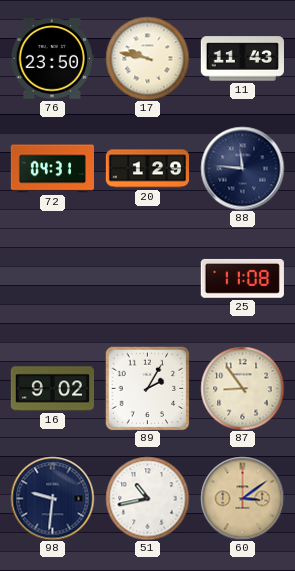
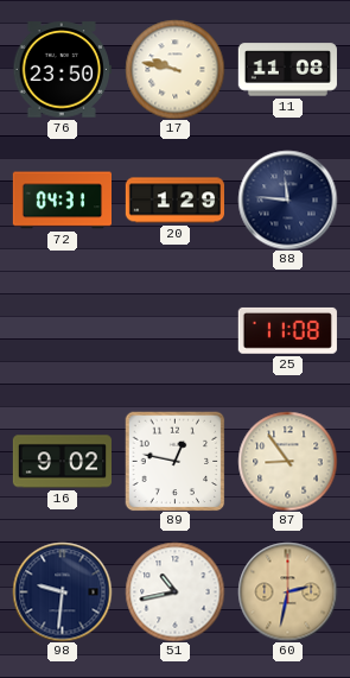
11: 11:43 -> 11:08 (287, 70)
89: 2:05 -> 12:47 (174, 461)
60: 3:09 -> 2:32 (287, 591)
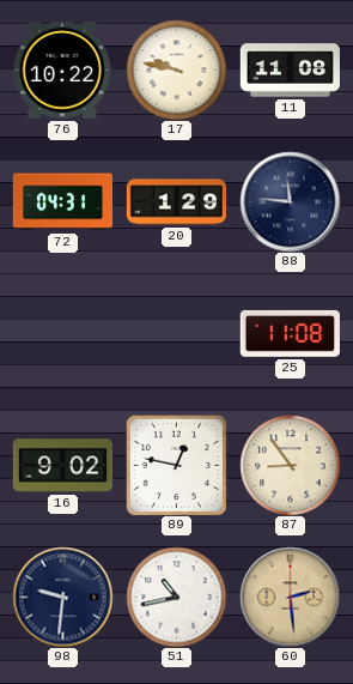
76: 23:50 -> 10:22 (62, 71)
60: 2:32 -> 2:29 (290, 597)
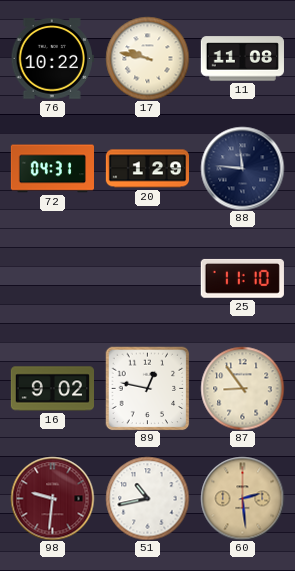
25: 11:08 -> 11:10 (242, 278)
98 dial: navy -> burgundy (52, 498)
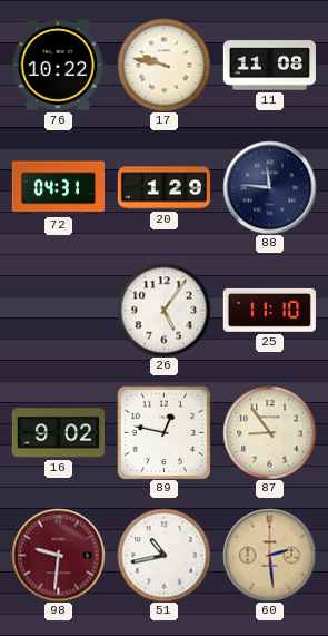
26: none -> 5:06 (163, 310)
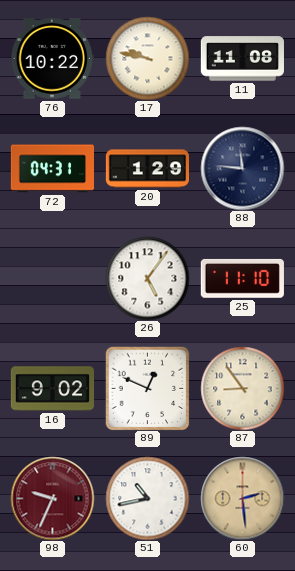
89: 12:47 -> 12:49 (147, 388)
98: 9:31 -> 9:34 (52, 498)
